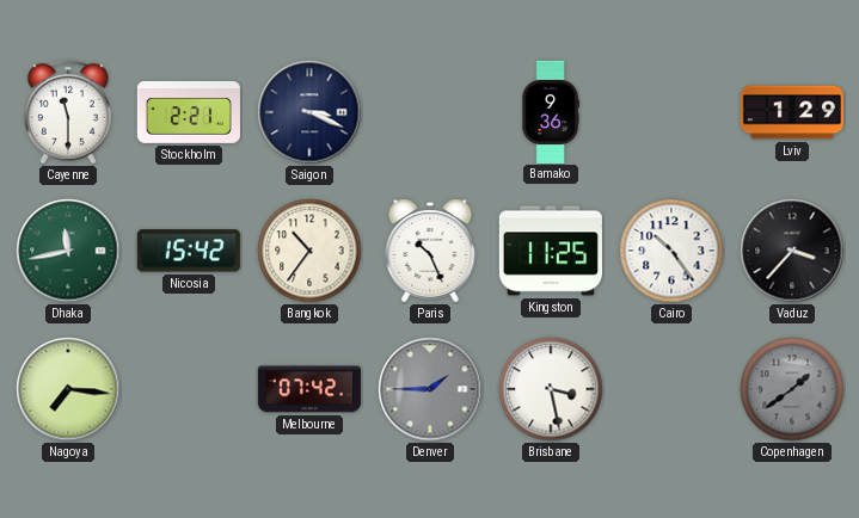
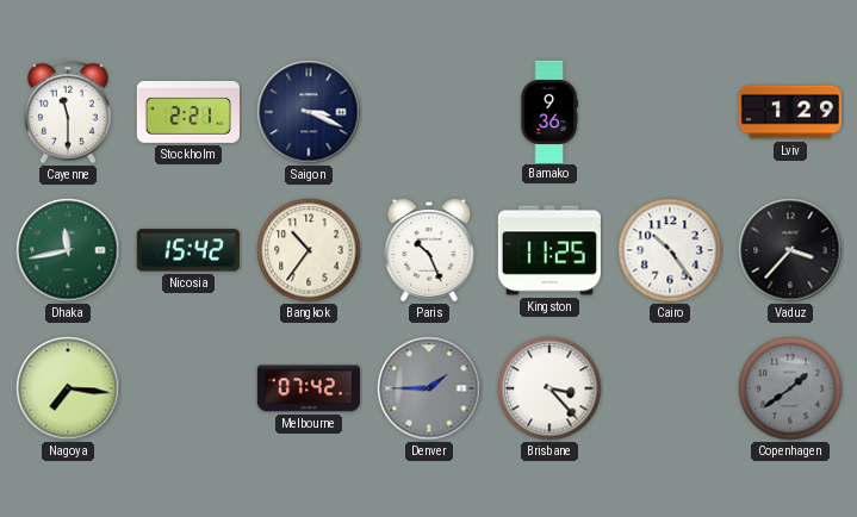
Brisbane: 3:28 -> 3:23 (549, 388)
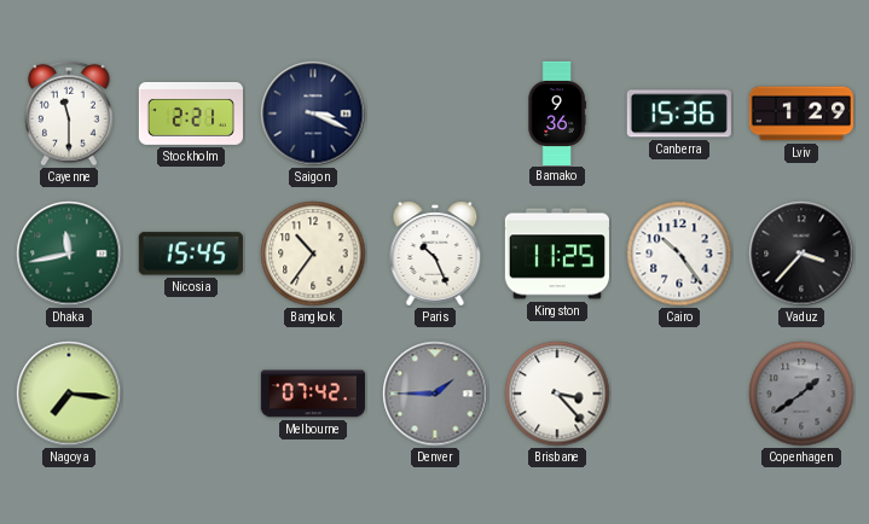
Canberra: none -> 15:36 (679, 113)
Nicosia: 15:42 -> 15:45 (191, 254)
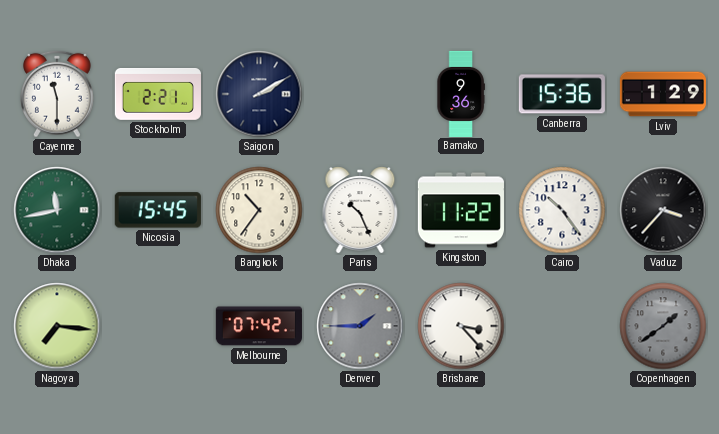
Saigon: 3:19 -> 2:10 (259, 94)
Kingston: 11:25 -> 11:22 (461, 210)
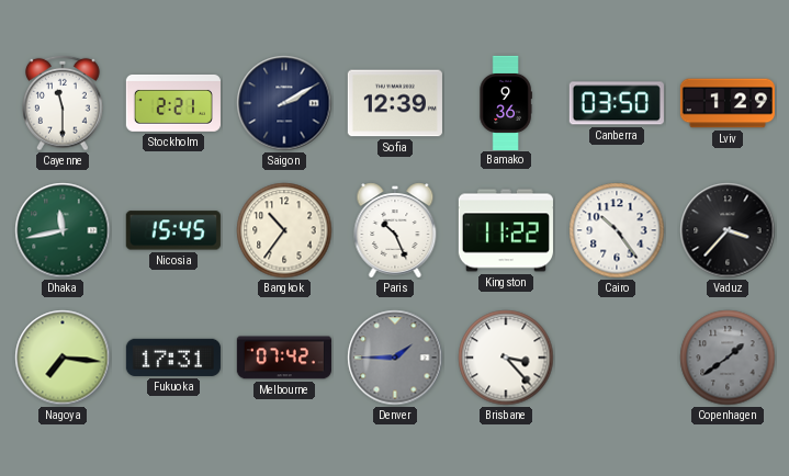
Sofia: none -> 12:39 (395, 103)
Canberra: 15:36 -> 03:50 (617, 103)
Fukuoka: none -> 17:31 (173, 358)
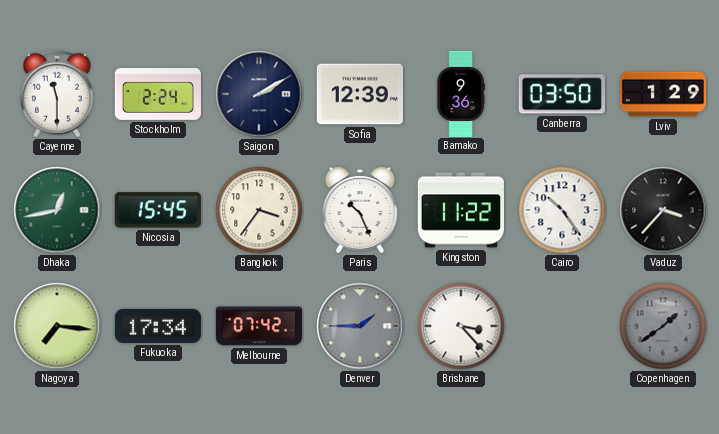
Stockholm: 2:21 -> 2:24 (158, 94)
Dhaka: 11:43 -> 12:43 (57, 210)
Bangkok: 10:36 -> 3:36 (259, 210)
Fukuoka: 17:31 -> 17:34 (158, 326)
